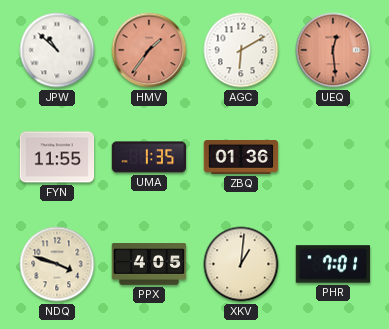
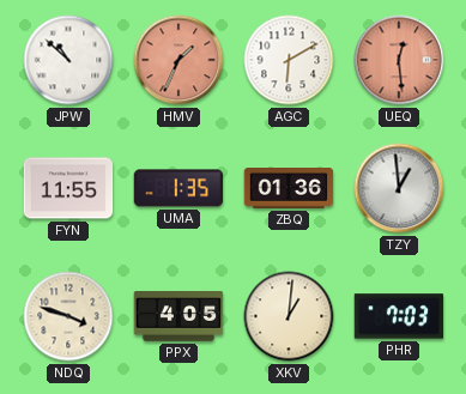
HMV: 1:36 -> 1:34 (178, 60)
TZY: none -> 12:59 (399, 188)
PHR: 7:01 -> 7:03 (399, 316)
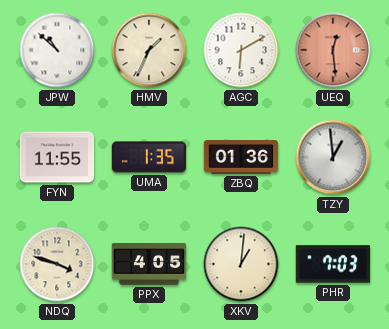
HMV dial: salmon -> cream (149, 50)
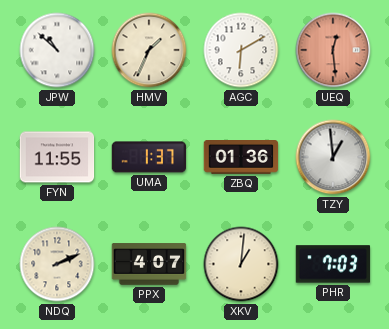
UMA: 1:35 -> 1:37 (149, 157)
NDQ: 3:48 -> 2:11 (57, 264)
PPX: 4:05 -> 4:07 (149, 264)
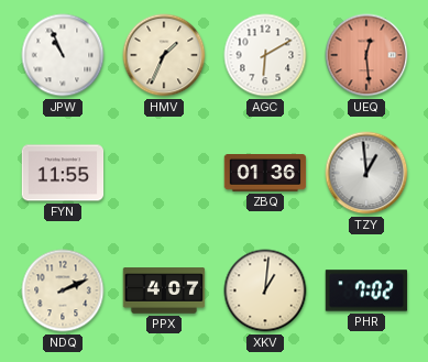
JPW: 10:52 -> 10:56 (63, 55)
UMA: 1:37 -> none (149, 157)
PHR: 7:03 -> 7:02 (366, 290)
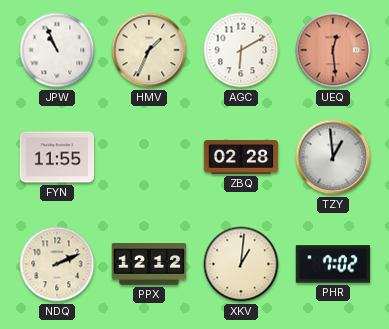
ZBQ: 01:36 -> 02:28 (241, 158)
PPX: 4:07 -> 12:12 (149, 264)
